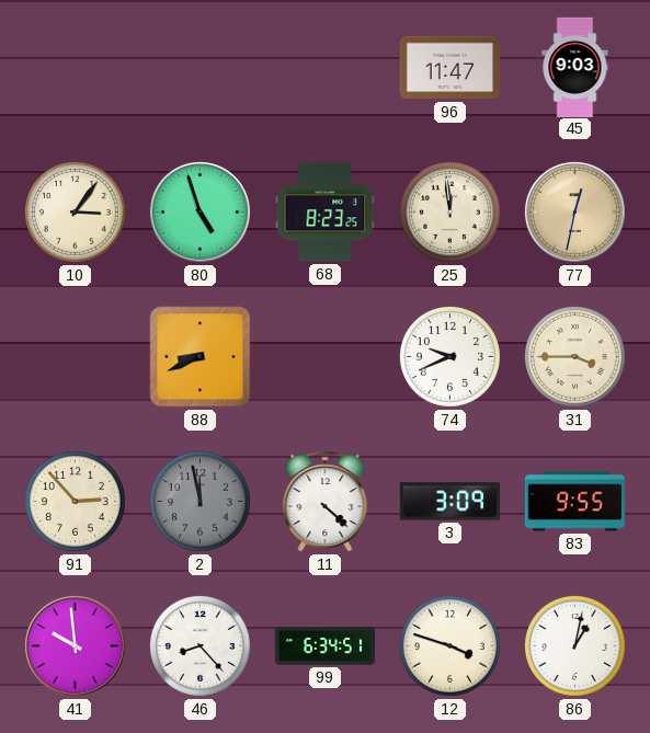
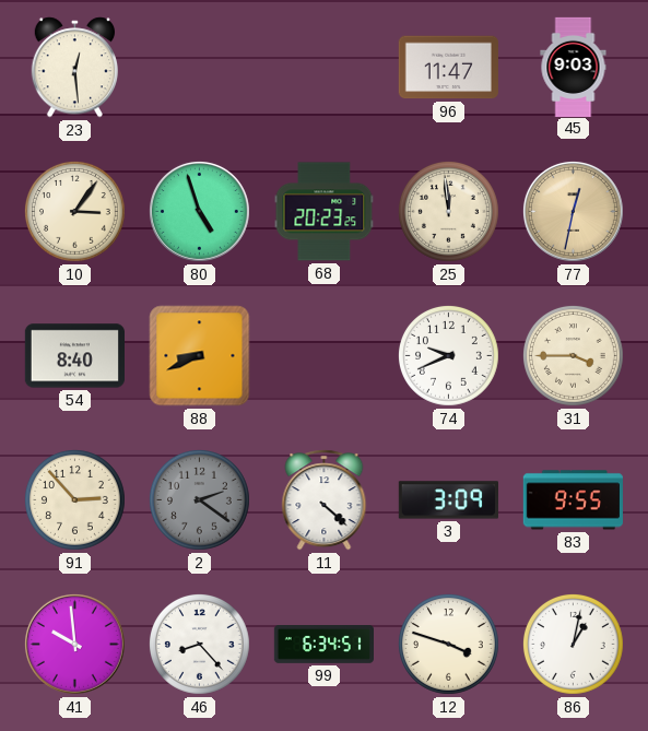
23: none -> 12:29 (74, 68)
68: 8:23 -> 20:23 (325, 212)
54: none -> 8:40 (74, 356)
2: 11:58 -> 2:21 (200, 500)
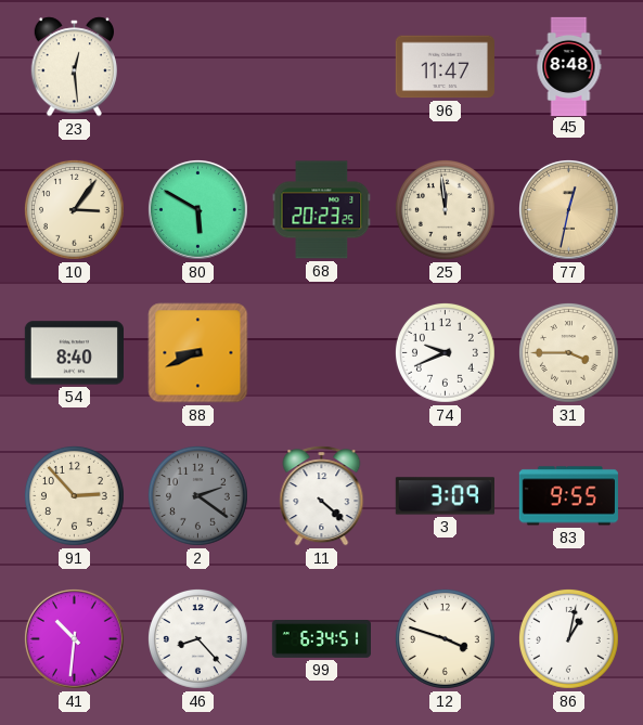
45: 9:03 -> 8:48 (569, 66)
80: 4:57 -> 5:50 (197, 209)
41: 9:59 -> 10:31 (74, 638)
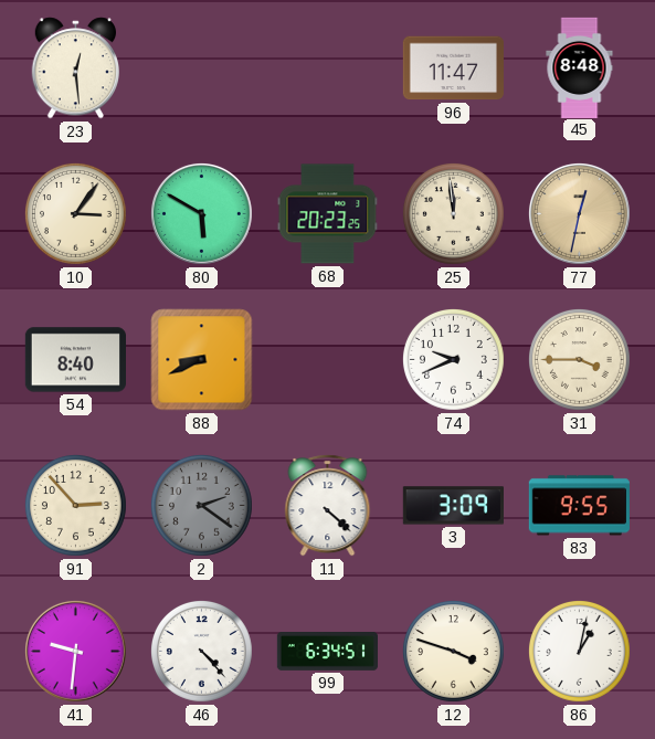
41: 10:31 -> 9:31 (75, 651)
46: 8:23 -> 4:23 (202, 652)
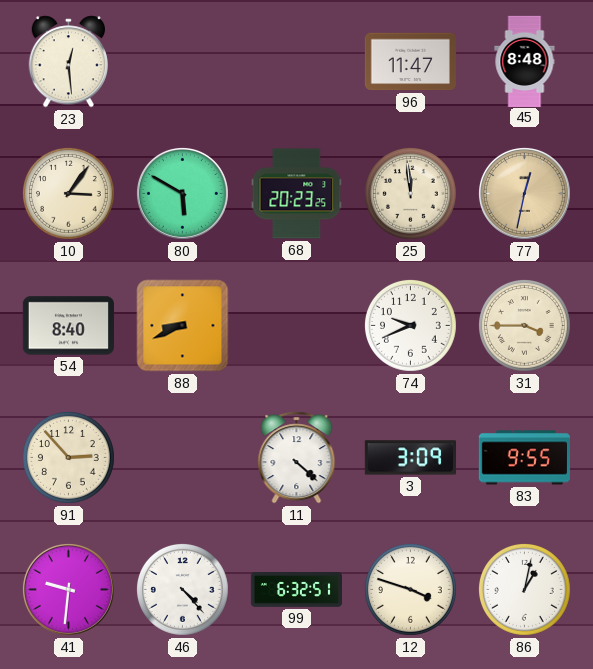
2: 2:21 -> none (202, 506)
99: 6:34 -> 6:32 (296, 590)
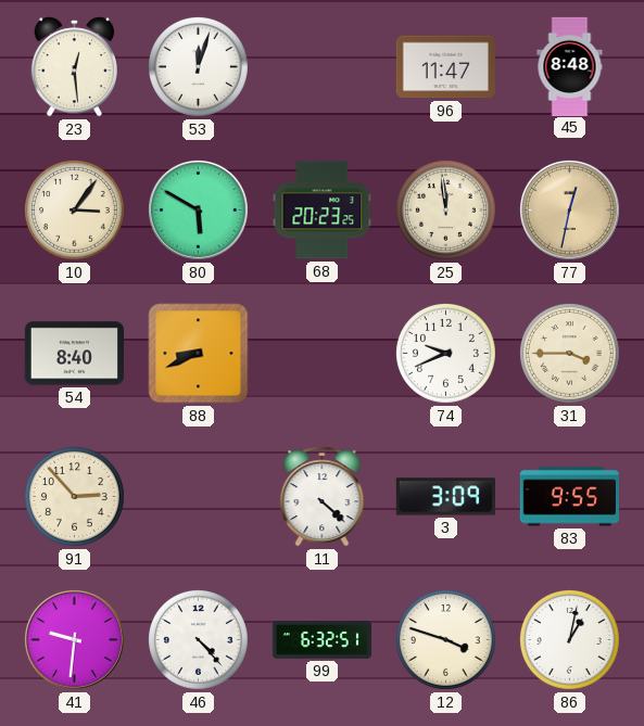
53: none -> 12:03 (199, 67)
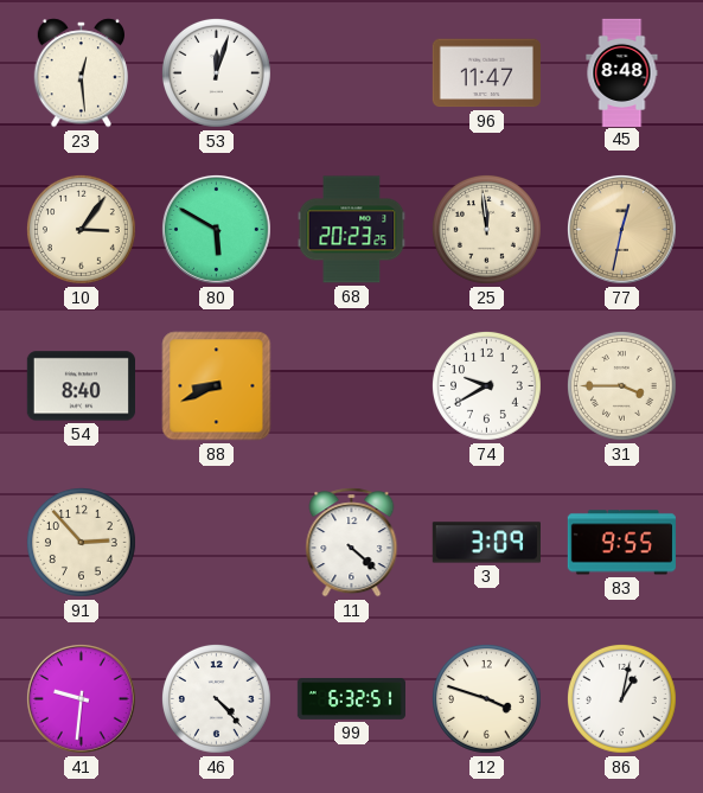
74: 9:41 -> 9:40 (487, 386)
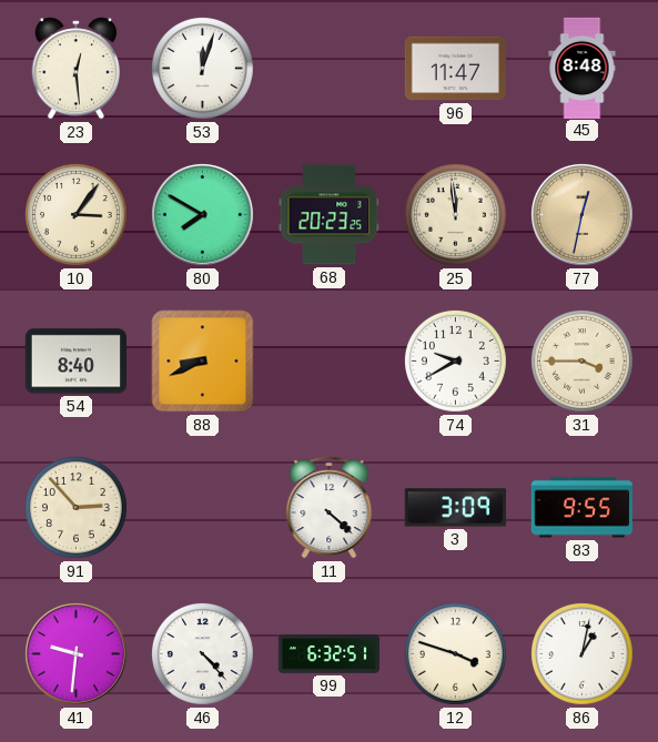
80: 5:50 -> 7:50 (202, 214)
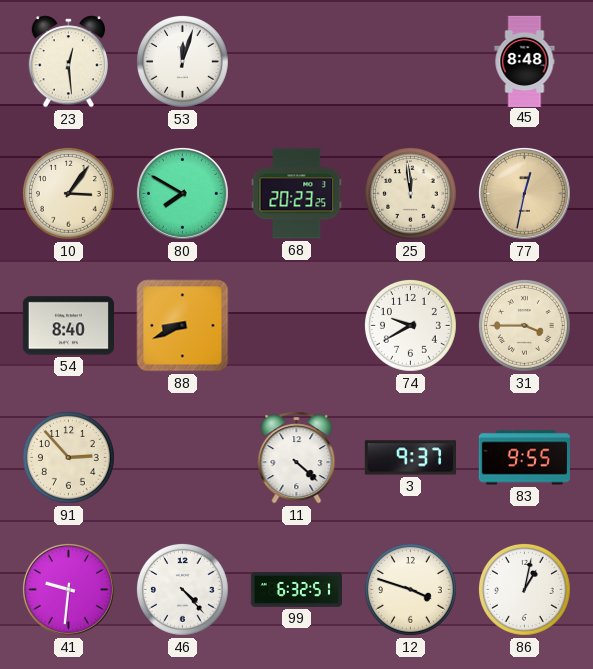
96: 11:47 -> none (455, 69)
3: 3:09 -> 9:37 (410, 458)
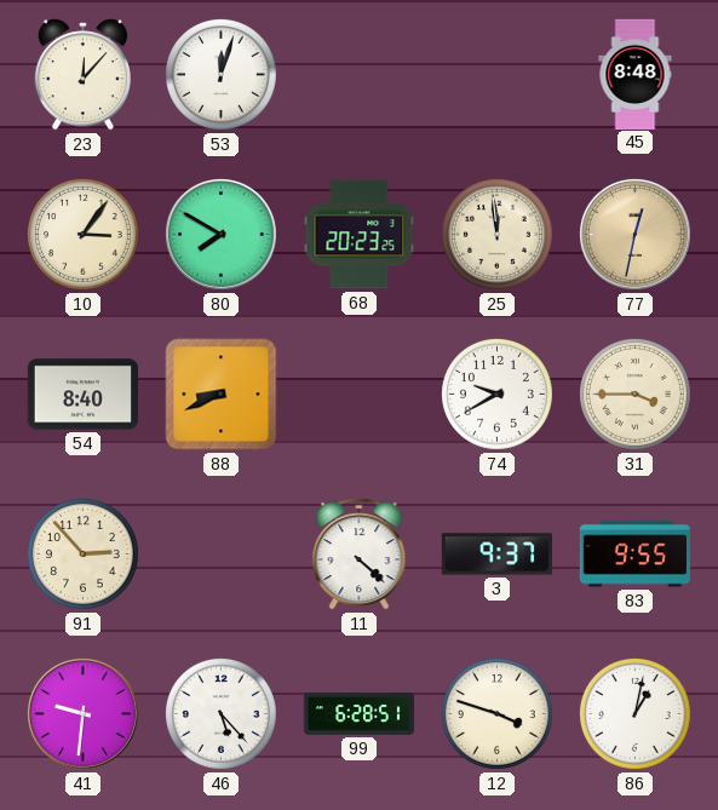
23: 12:29 -> 12:07 (82, 75)
46: 4:23 -> 5:23 (222, 714)
99: 6:32 -> 6:28 (358, 714)
